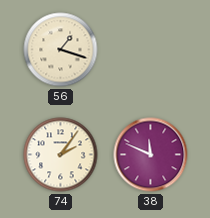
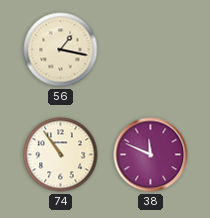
56: 1:18 -> 1:17 (61, 50)
74: 2:06 -> 10:54 (61, 155)
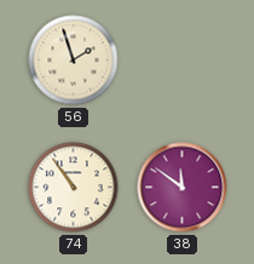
56: 1:17 -> 1:57 (74, 61)
38: 11:49 -> 11:51 (183, 188)
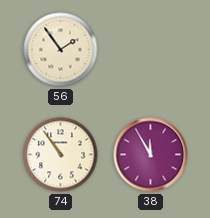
56: 1:57 -> 1:54 (61, 50)
38: 11:51 -> 11:55 (151, 155)
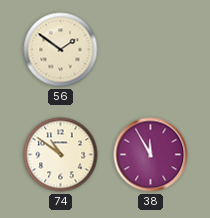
56: 1:54 -> 1:51 (61, 50)
74: 10:54 -> 10:51 (61, 155)
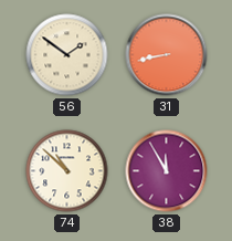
31: none -> 8:43 (167, 55)
74: 10:51 -> 10:52 (67, 171)
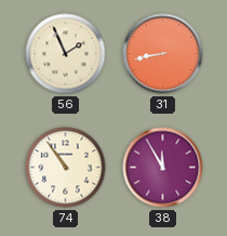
56: 1:51 -> 1:56 (66, 54)
74: 10:52 -> 10:54 (66, 168)
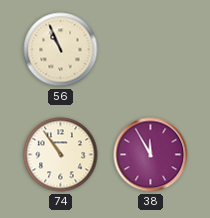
56: 1:56 -> 10:56 (61, 50)
31: 8:43 -> none (163, 54)
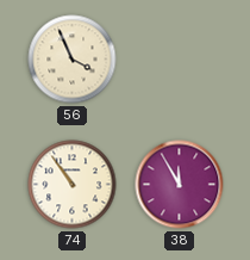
56: 10:56 -> 3:56 (73, 60)
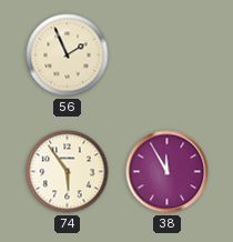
56: 3:56 -> 1:56 (68, 56)
74: 10:54 -> 5:54 (68, 172)
